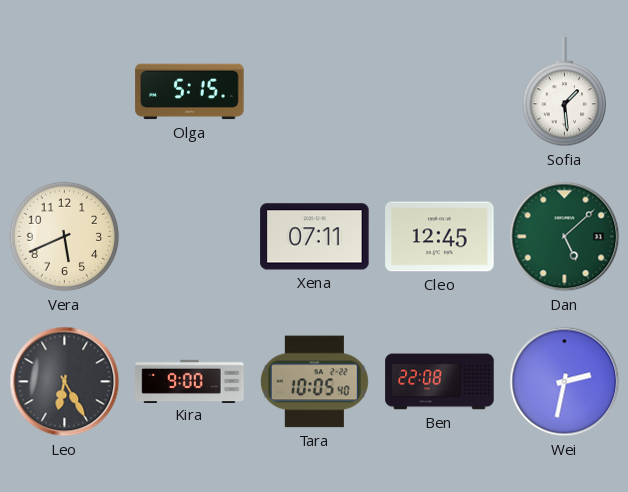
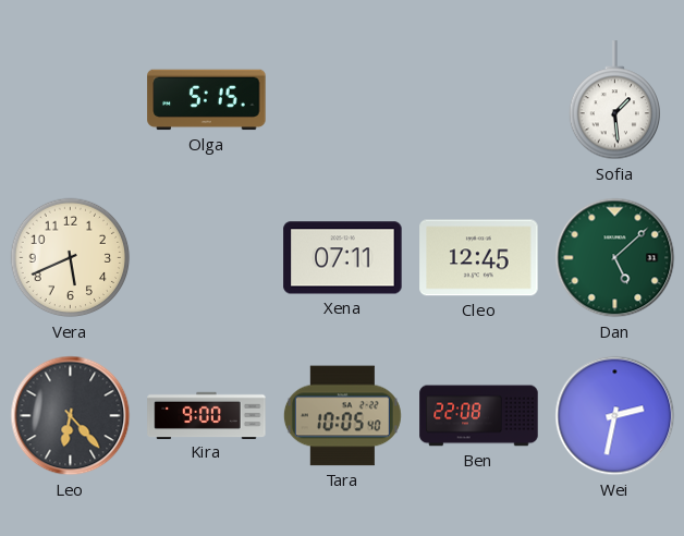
Leo: 6:25 -> 6:23 (71, 416)
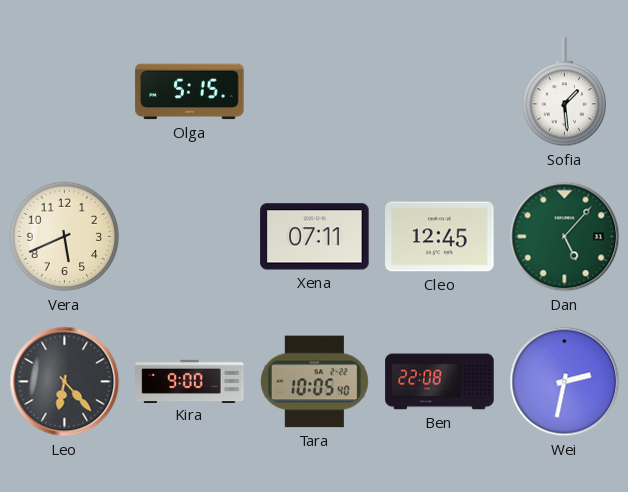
Dan: 5:08 -> 5:07 (565, 237)
